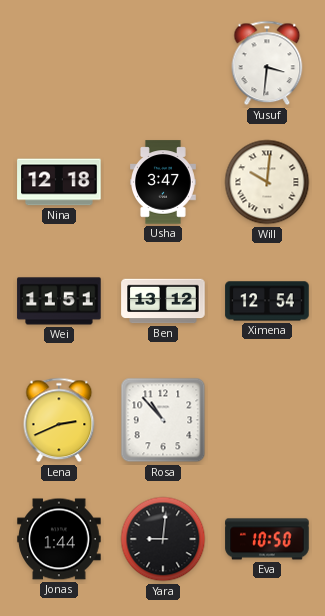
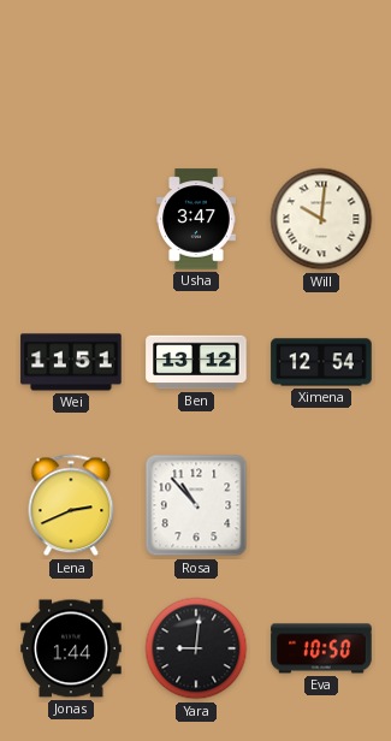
Yusuf: 3:31 -> none (267, 63)
Nina: 12:18 -> none (59, 182)
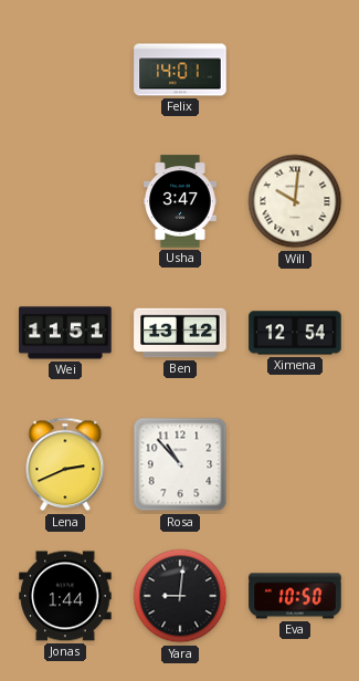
Felix: none -> 14:01 (180, 70)
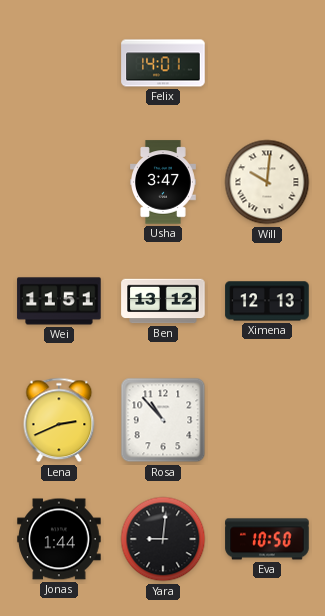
Ximena: 12:54 -> 12:13 (267, 301)
